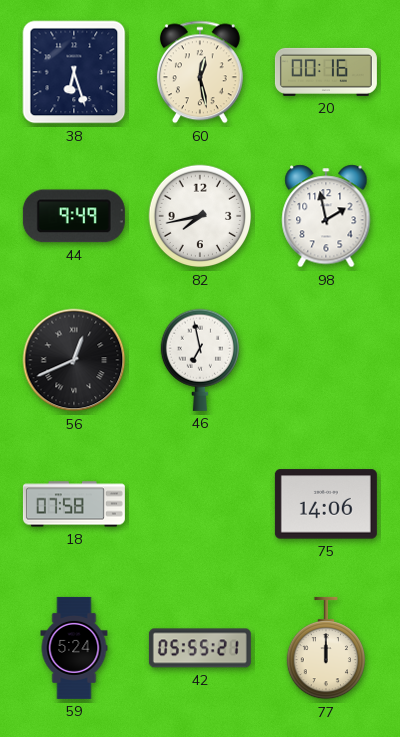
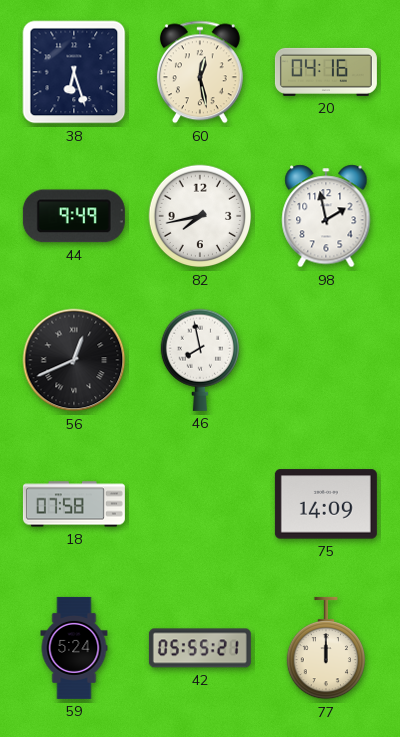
20: 00:16 -> 04:16 (326, 72)
46: 6:58 -> 7:58 (199, 360)
75: 14:06 -> 14:09 (326, 504)
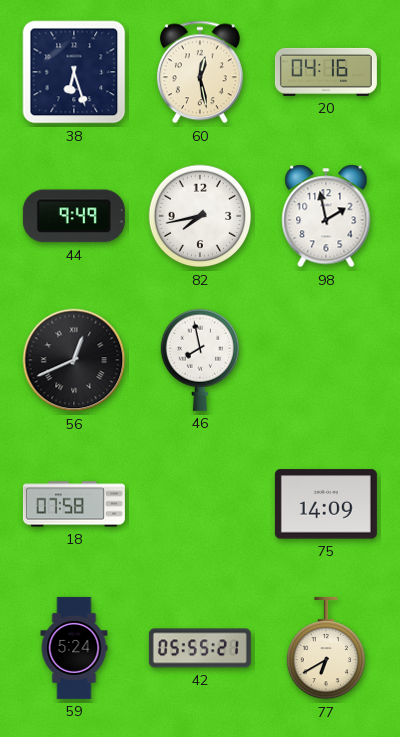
77: 12:00 -> 6:40 (325, 648)
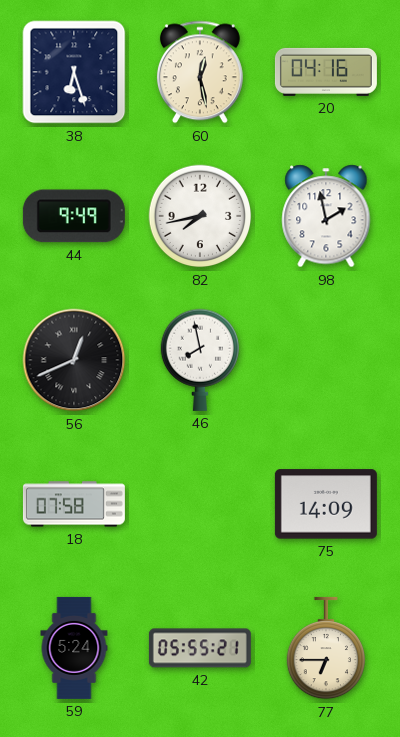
77: 6:40 -> 6:45 (325, 648)
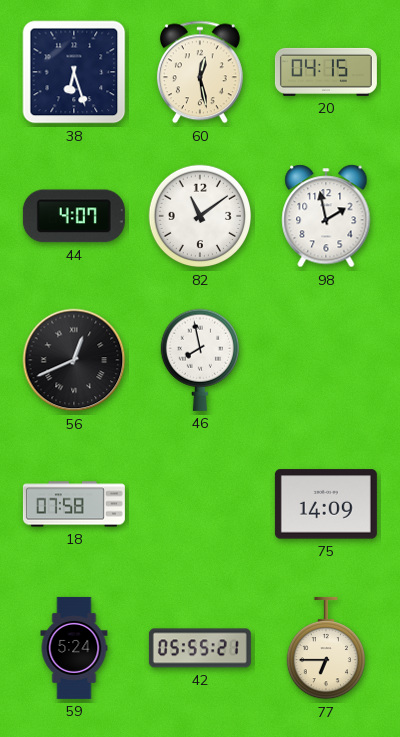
20: 04:16 -> 04:15 (326, 72)
44: 9:49 -> 4:07 (74, 216)
82: 7:43 -> 11:09 (200, 216)
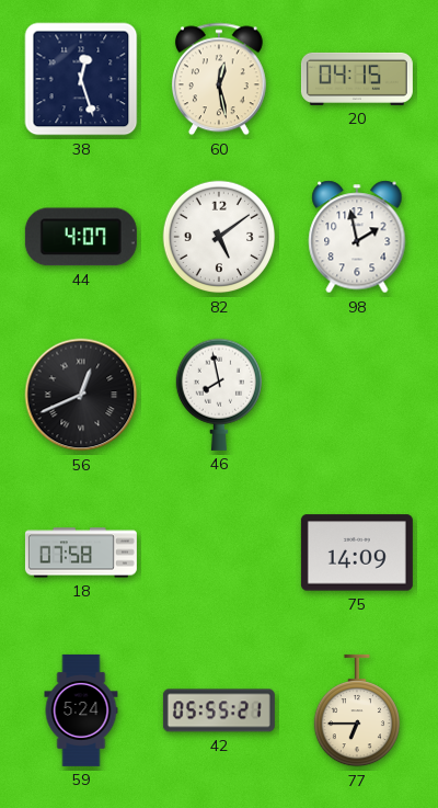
38: 6:27 -> 12:27 (81, 79)
82: 11:09 -> 5:09 (219, 237)
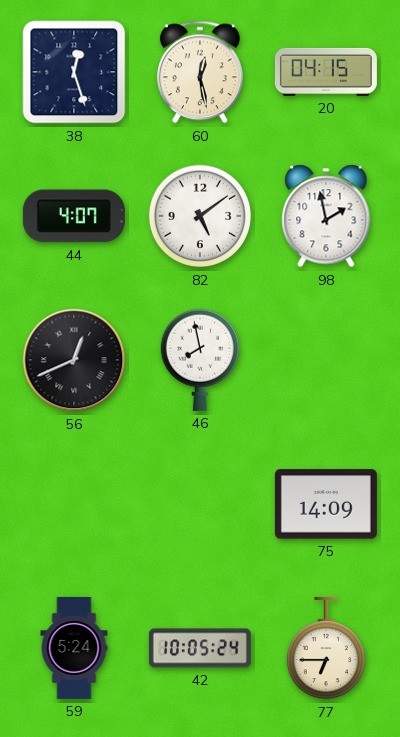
18: 07:58 -> none (81, 553)
42: 05:55 -> 10:05 (200, 648)
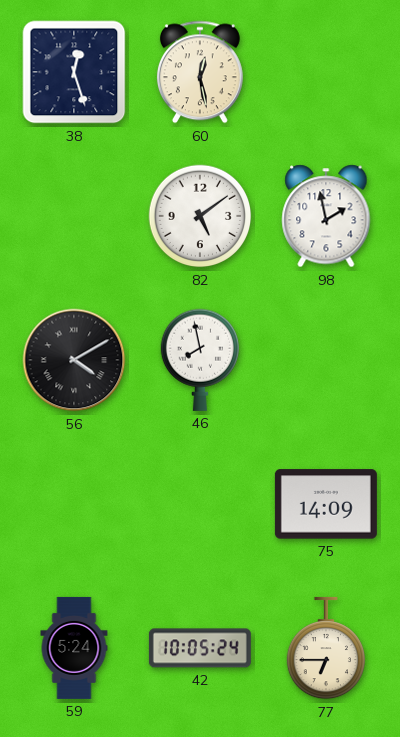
20: 04:15 -> none (326, 72)
44: 4:07 -> none (74, 216)
56: 12:41 -> 4:10 (74, 360)
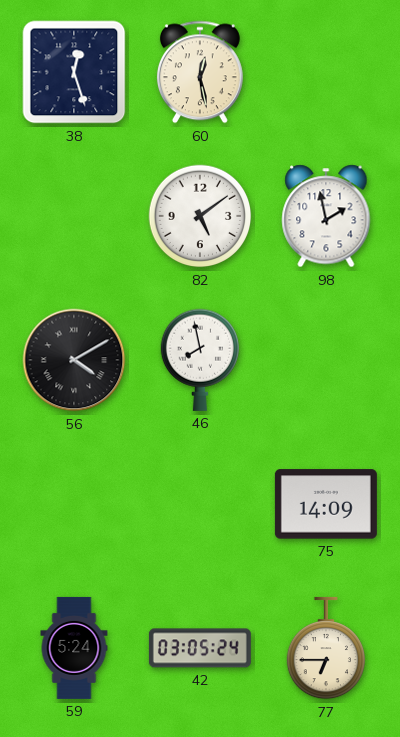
42: 10:05 -> 03:05 (200, 648)
